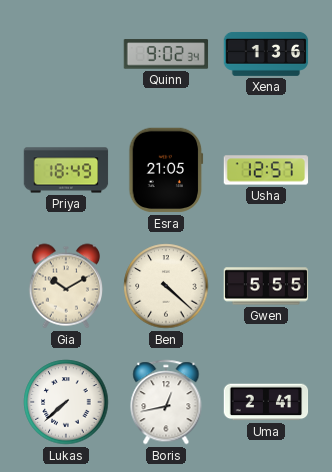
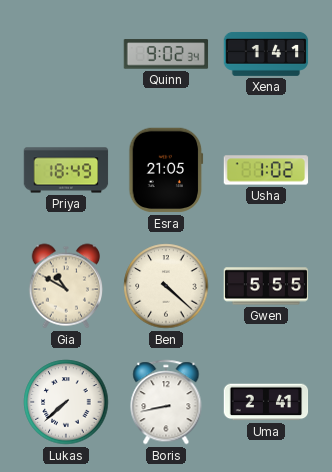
Xena: 1:36 -> 1:41 (266, 54)
Usha: 12:57 -> 1:02 (266, 170)
Gia: 10:10 -> 10:50 (65, 286)
Boris: 12:43 -> 8:43 (166, 402)
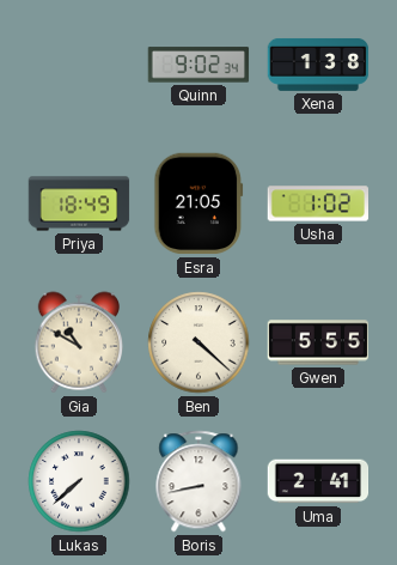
Xena: 1:41 -> 1:38 (318, 65)
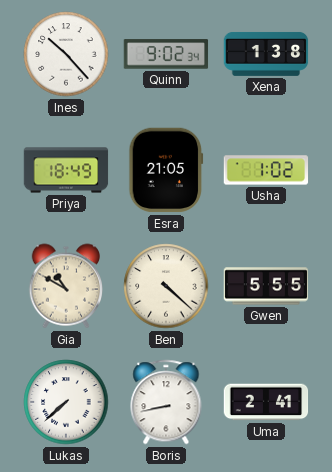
Ines: none -> 10:23 (66, 54)
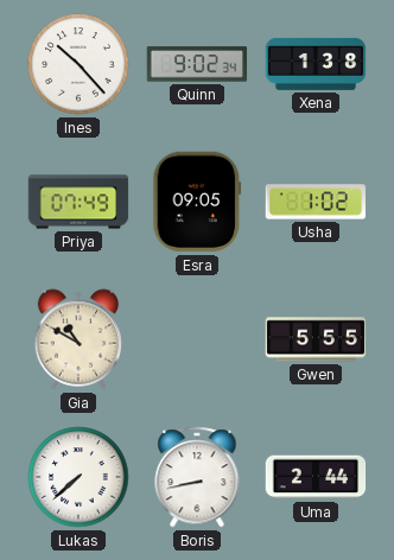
Priya: 18:49 -> 07:49 (78, 202)
Esra: 21:05 -> 09:05 (197, 202)
Ben: 4:22 -> none (166, 286)
Uma: 2:41 -> 2:44 (316, 477)
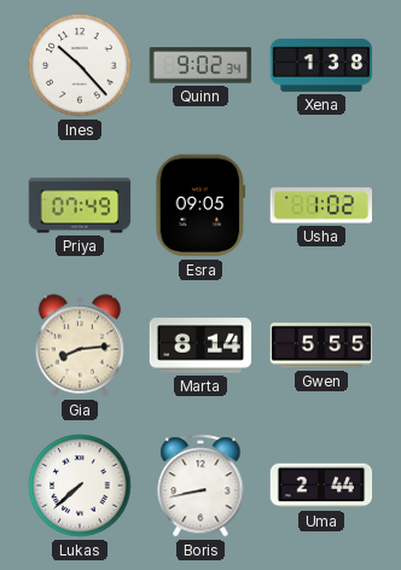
Gia: 10:50 -> 8:14 (79, 345)
Marta: none -> 8:14 (200, 345)
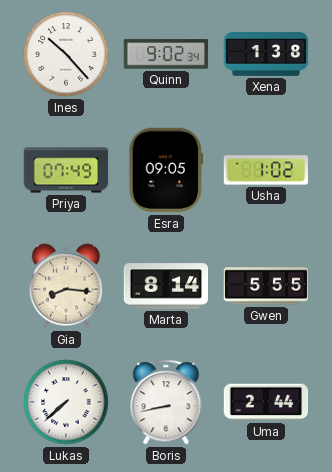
Gia: 8:14 -> 8:16 (65, 286)
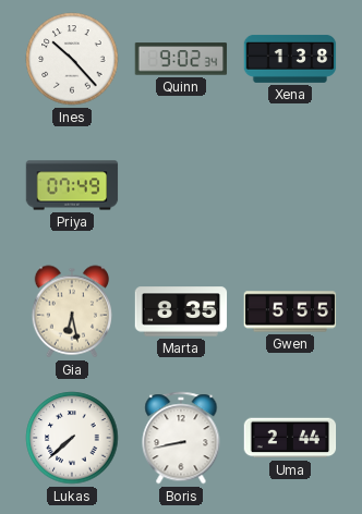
Esra: 09:05 -> none (166, 170)
Usha: 1:02 -> none (266, 170)
Gia: 8:16 -> 6:28 (71, 311)
Marta: 8:14 -> 8:35 (181, 311)
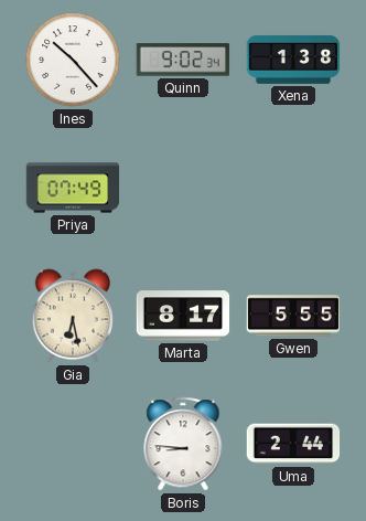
Marta: 8:35 -> 8:17 (183, 316)
Lukas: 7:38 -> none (72, 438)
Boris: 8:43 -> 8:46 (183, 444)
